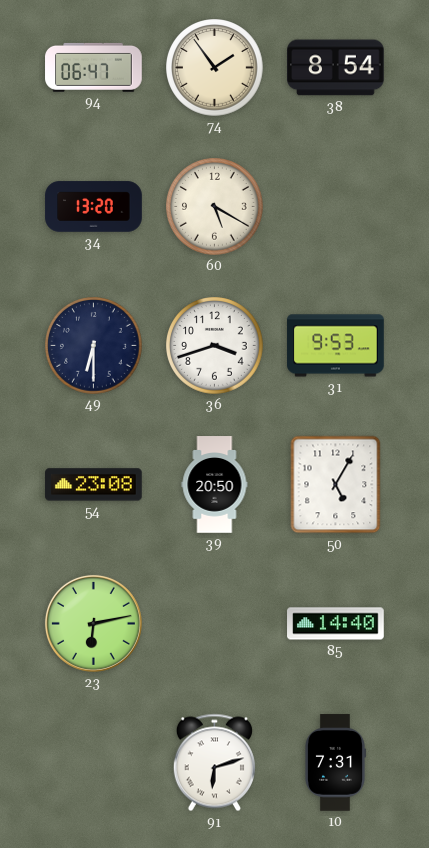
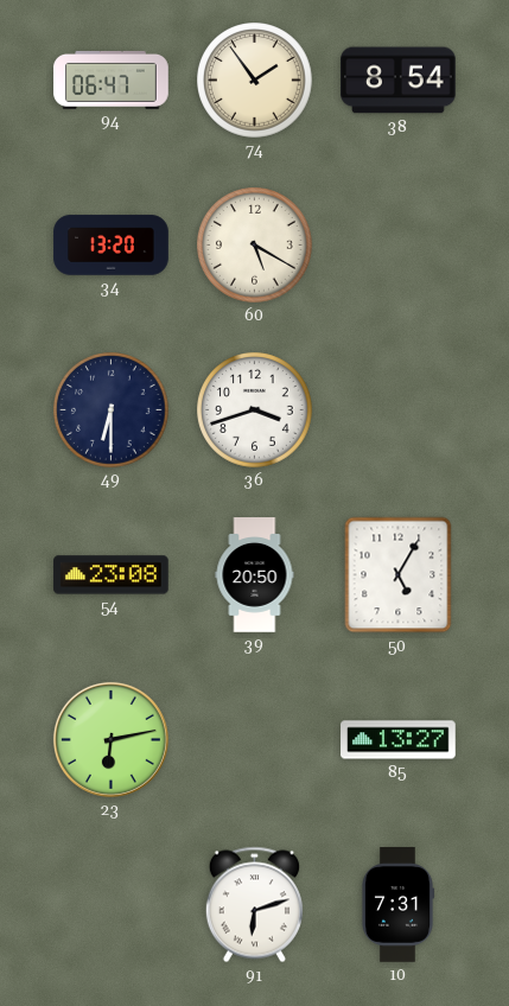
31: 9:53 -> none (336, 346)
85: 14:40 -> 13:27 (399, 740)
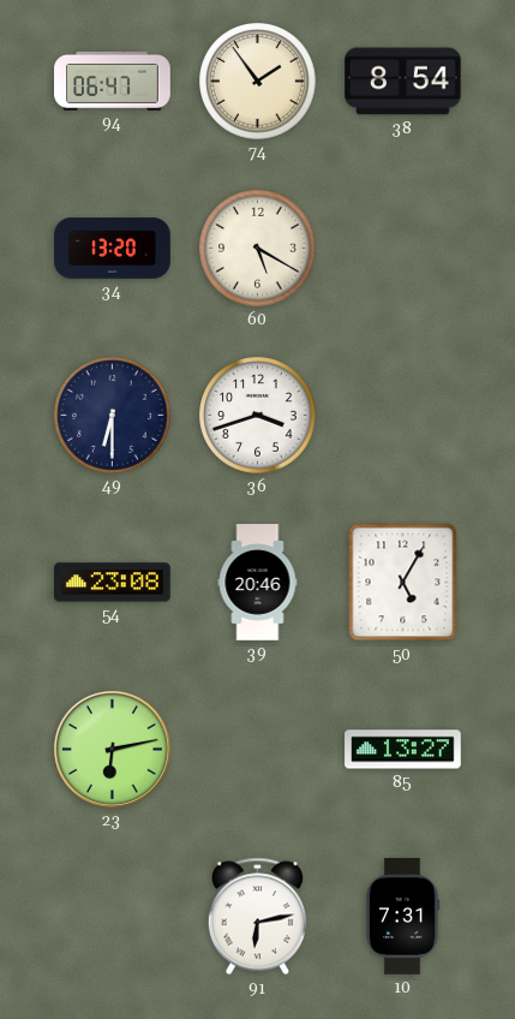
39: 20:50 -> 20:46 (258, 583)
91: 6:12 -> 6:13 (257, 917)
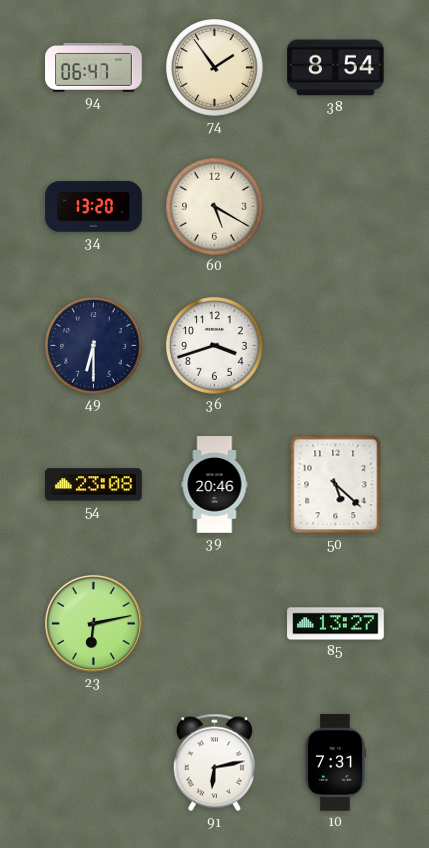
50: 5:05 -> 5:22 (336, 485)
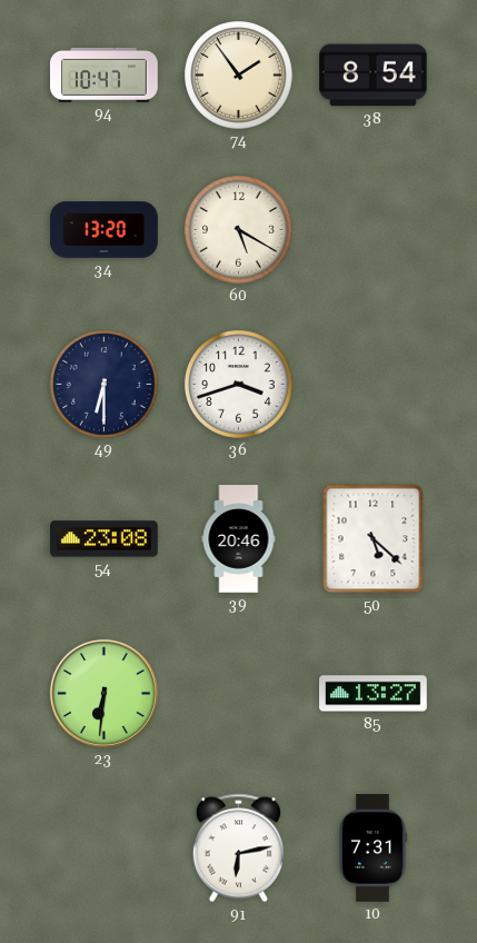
94: 06:47 -> 10:47 (105, 75)
23: 6:13 -> 6:31 (103, 693)
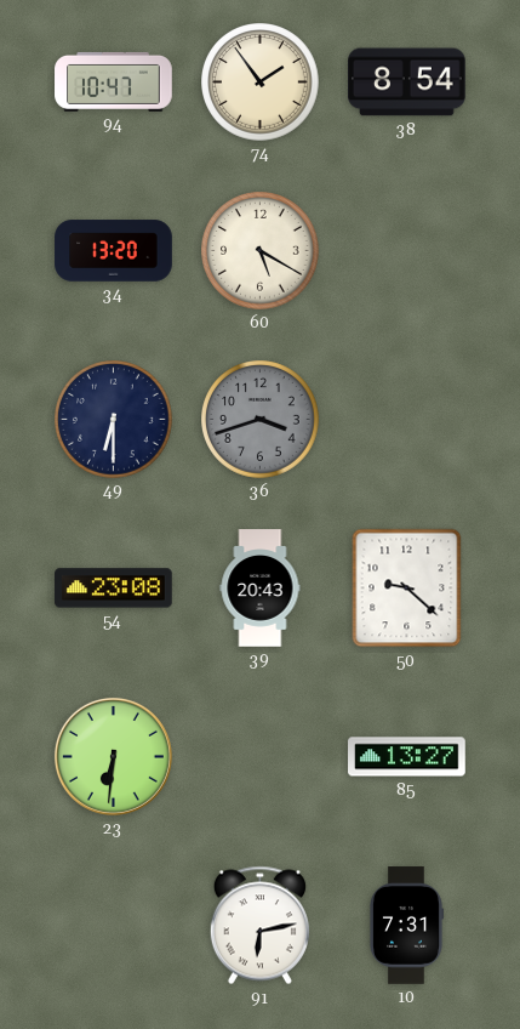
36 dial: white -> grey (261, 420)
39: 20:46 -> 20:43 (261, 589)
50: 5:22 -> 9:22 (407, 589)
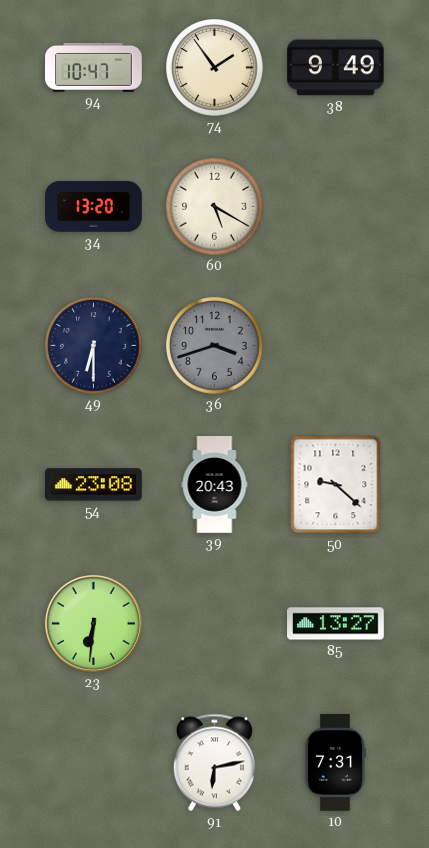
38: 8:54 -> 9:49 (336, 68)
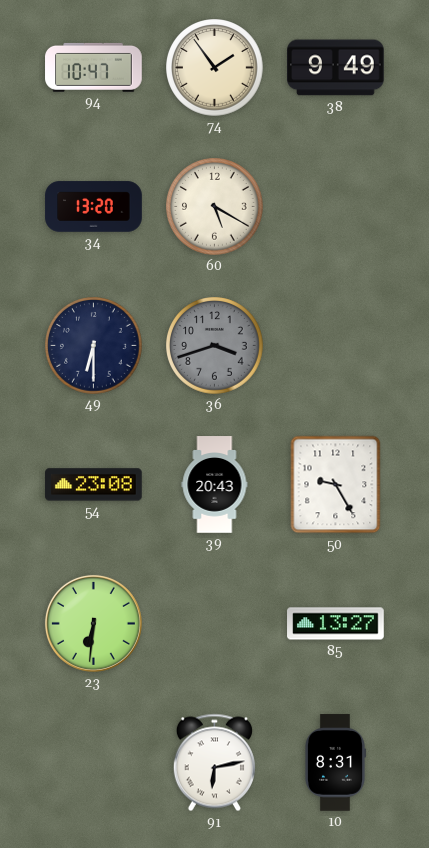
50: 9:22 -> 9:25 (336, 485)
10: 7:31 -> 8:31 (335, 763)
